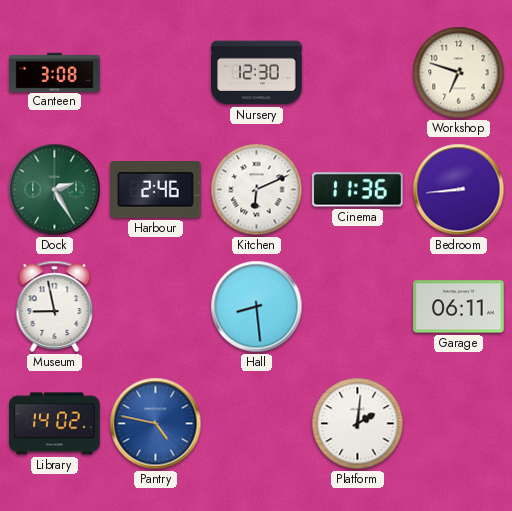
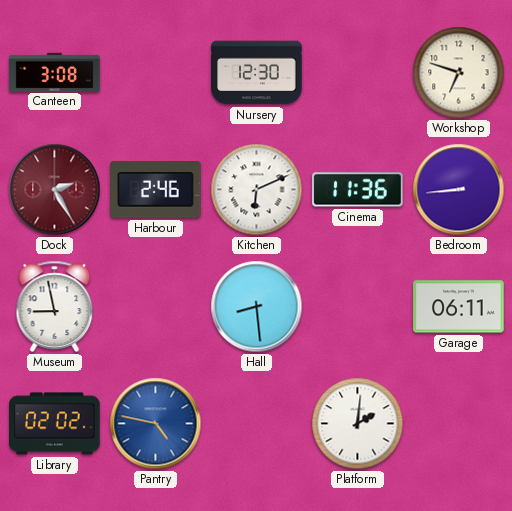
Dock dial: green -> burgundy (55, 190)
Library: 14:02 -> 02:02 (55, 424)
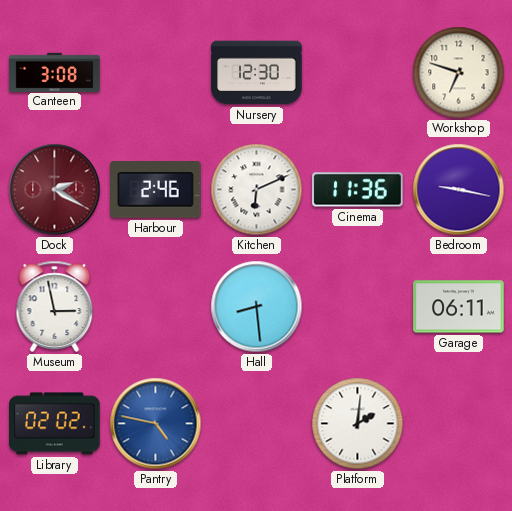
Dock: 2:25 -> 2:20 (55, 190)
Bedroom: 8:44 -> 9:17 (459, 190)
Museum: 8:58 -> 2:58 (55, 306)
